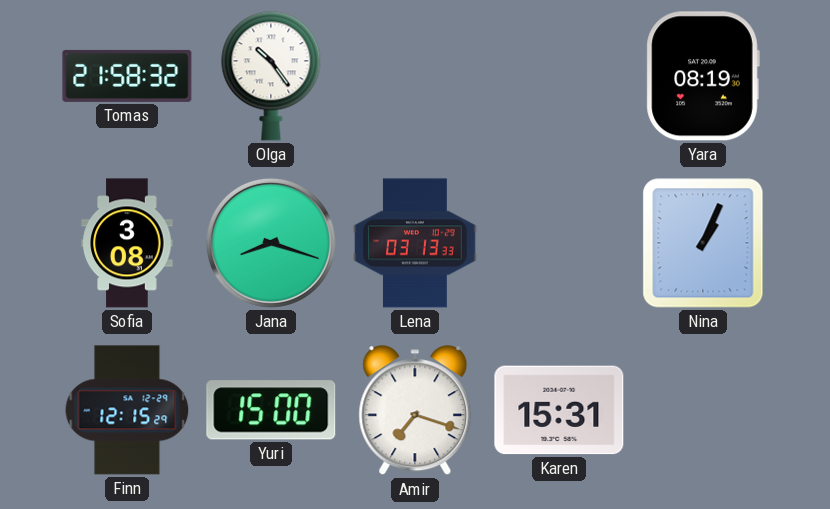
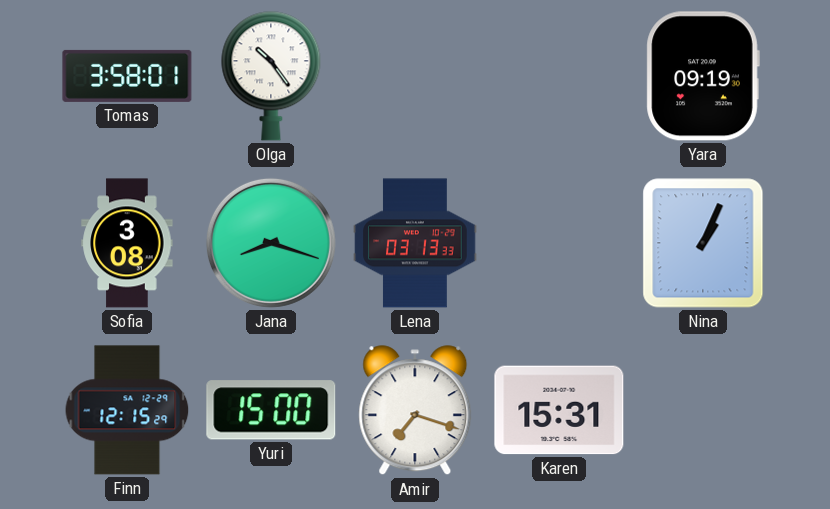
Tomas: 21:58 -> 3:58 (127, 76)
Yara: 08:19 -> 09:19 (703, 76)
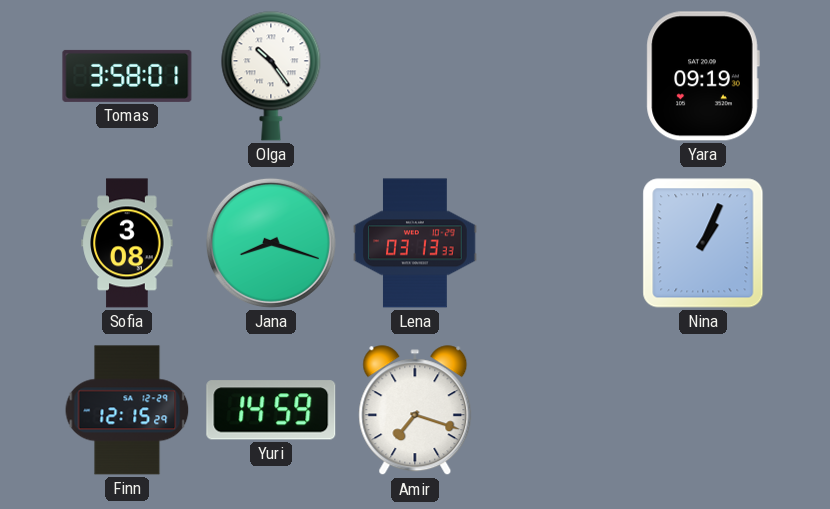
Yuri: 15:00 -> 14:59 (271, 410)
Karen: 15:31 -> none (559, 410)
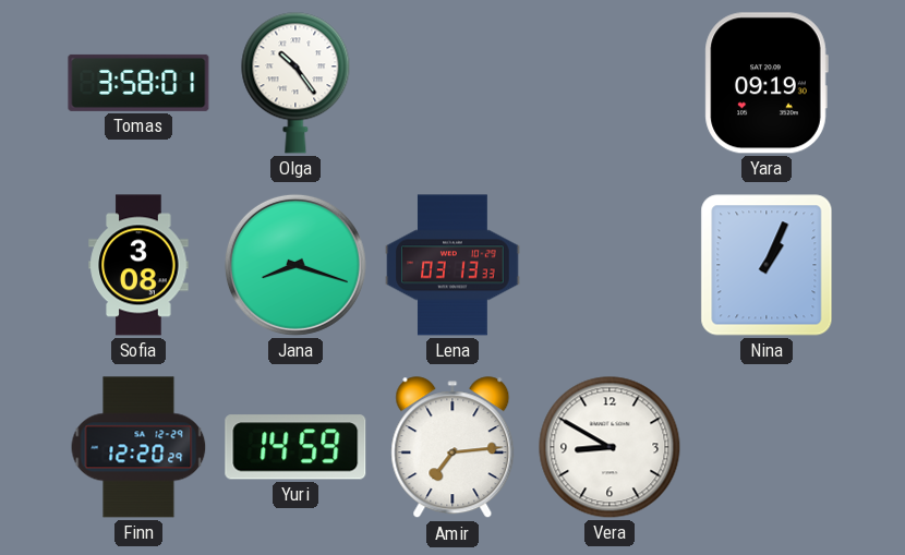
Finn: 12:15 -> 12:20 (138, 447)
Amir: 7:18 -> 7:14 (452, 448)
Vera: none -> 8:50 (610, 447)
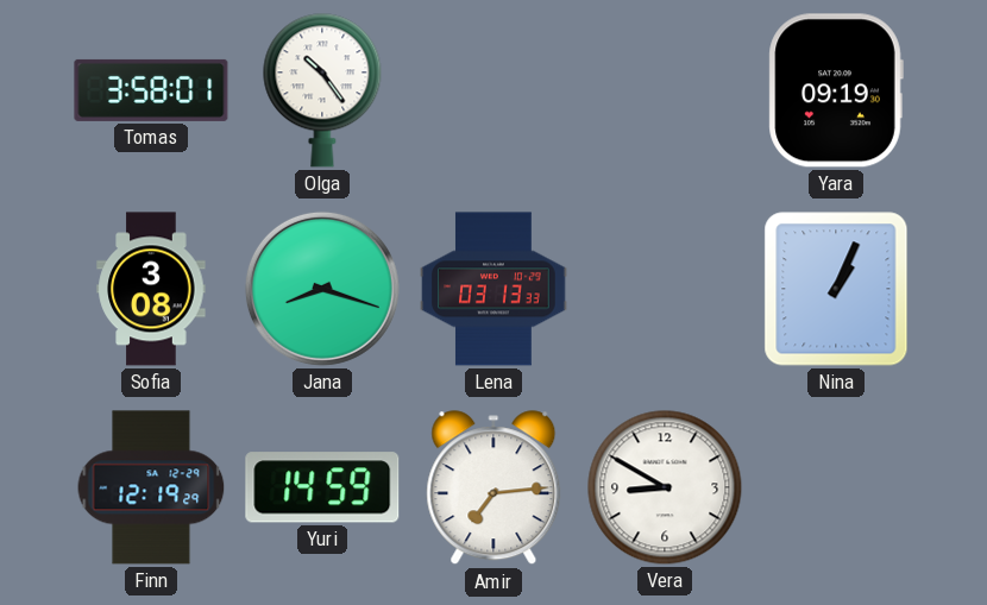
Finn: 12:20 -> 12:19 (151, 487)
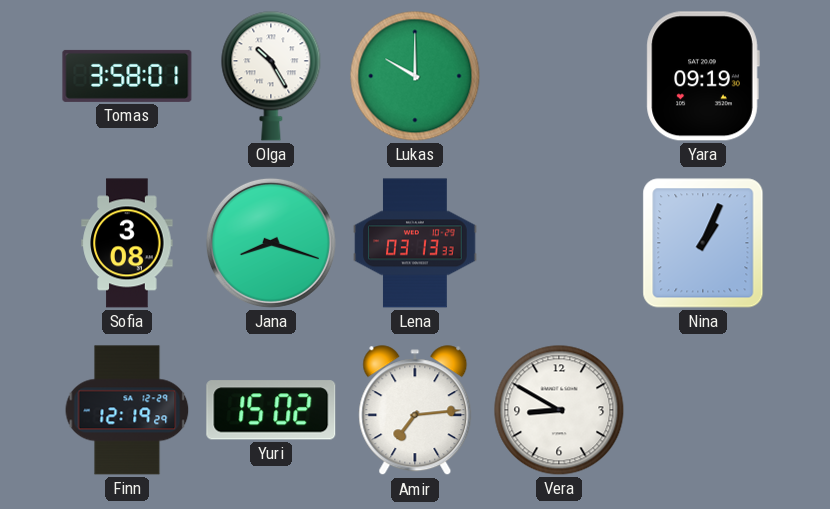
Olga: 10:24 -> 10:25 (271, 76)
Lukas: none -> 10:00 (415, 76)
Yuri: 14:59 -> 15:02 (271, 410)
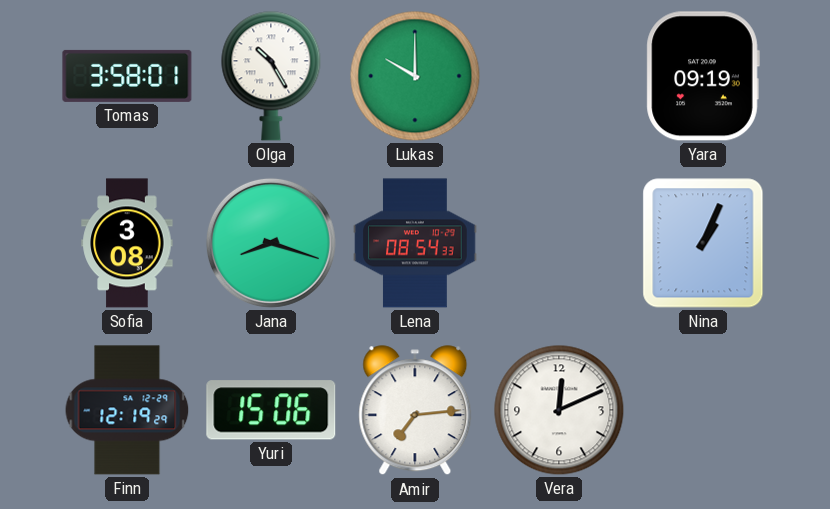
Lena: 03:13 -> 08:54 (415, 243)
Yuri: 15:02 -> 15:06 (271, 410)
Vera: 8:50 -> 12:11 (559, 410)
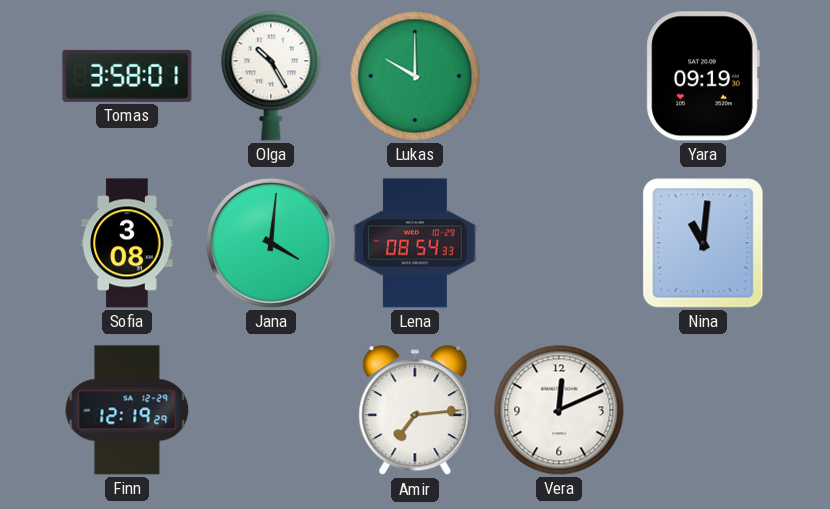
Jana: 8:18 -> 4:01 (271, 243)
Nina: 1:04 -> 11:01 (703, 243)
Yuri: 15:06 -> none (271, 410)
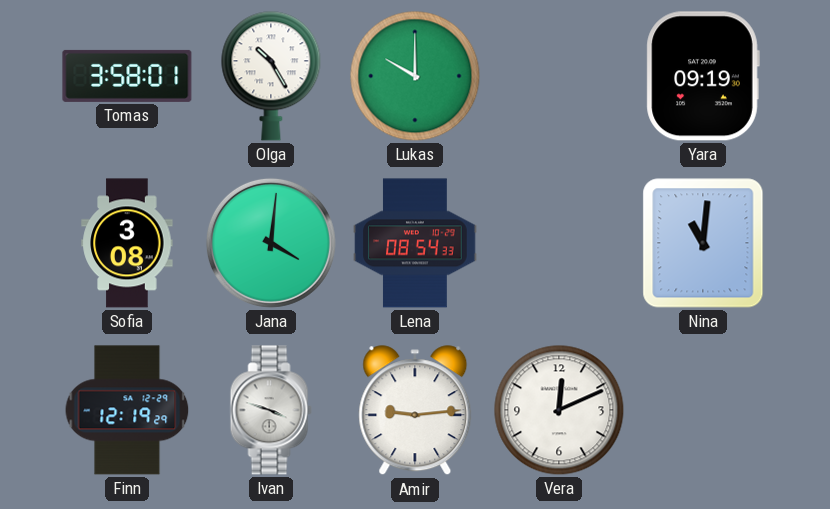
Ivan: none -> 3:48 (271, 410)
Amir: 7:14 -> 9:14 (415, 411)
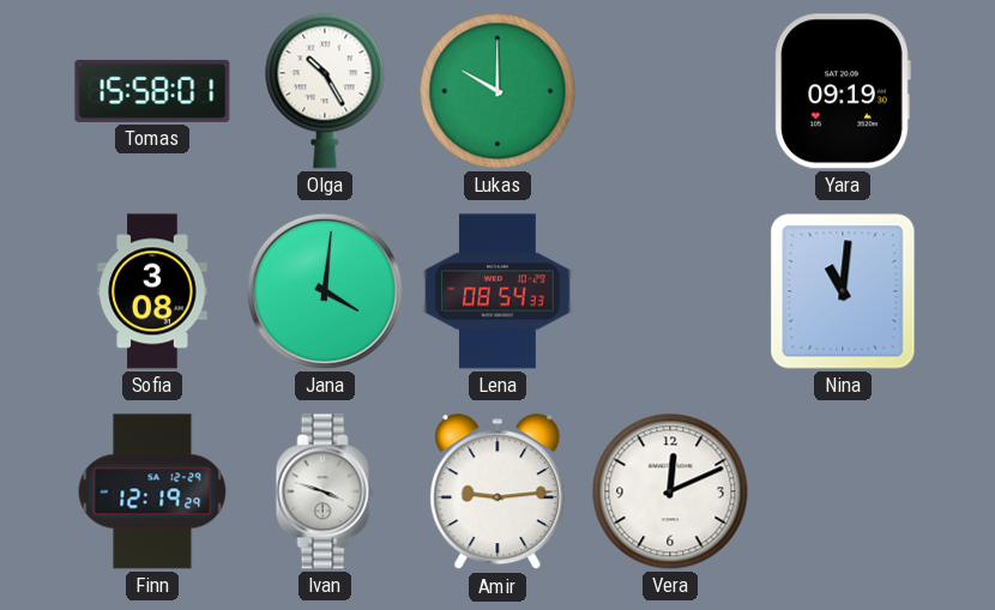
Tomas: 3:58 -> 15:58 (152, 91)
